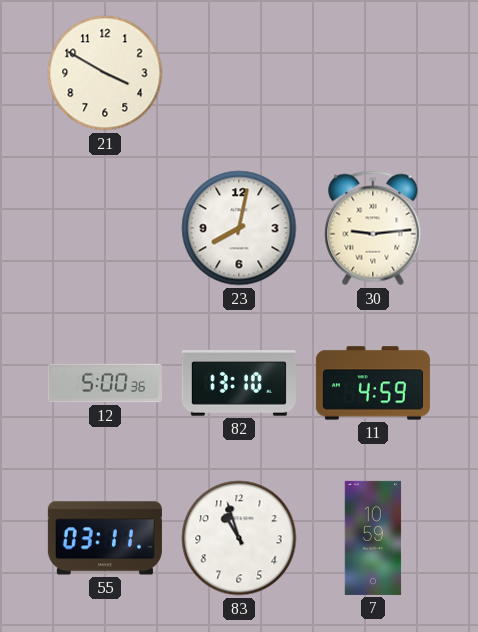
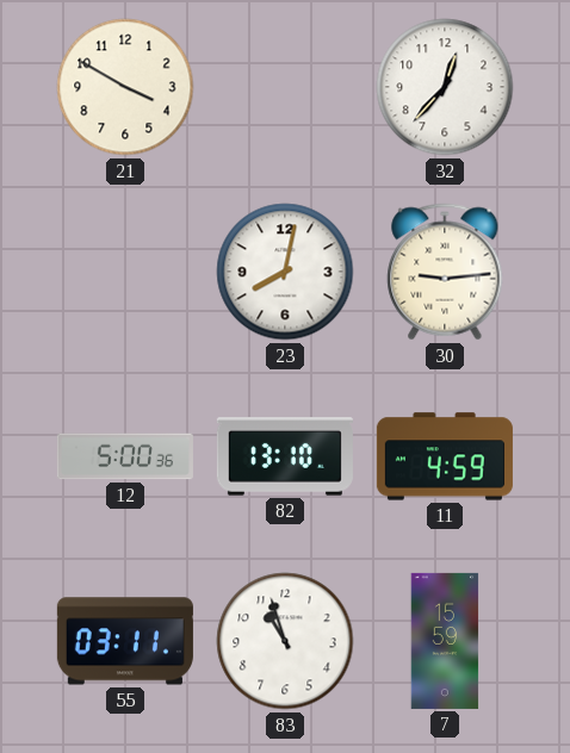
32: none -> 12:37 (445, 87)
7: 10:59 -> 15:59 (445, 641)
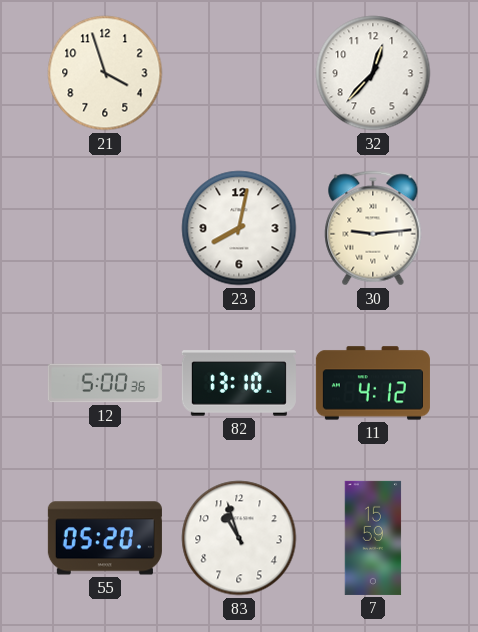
21: 3:50 -> 3:57 (105, 73)
11: 4:59 -> 4:12 (373, 383)
55: 03:11 -> 05:20 (105, 538)
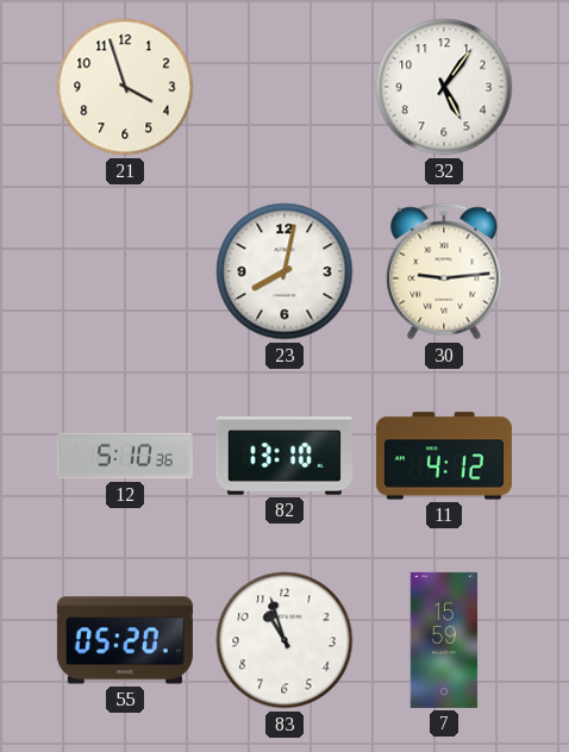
32: 12:37 -> 5:06 (444, 87)
12: 5:00 -> 5:10 (125, 456)
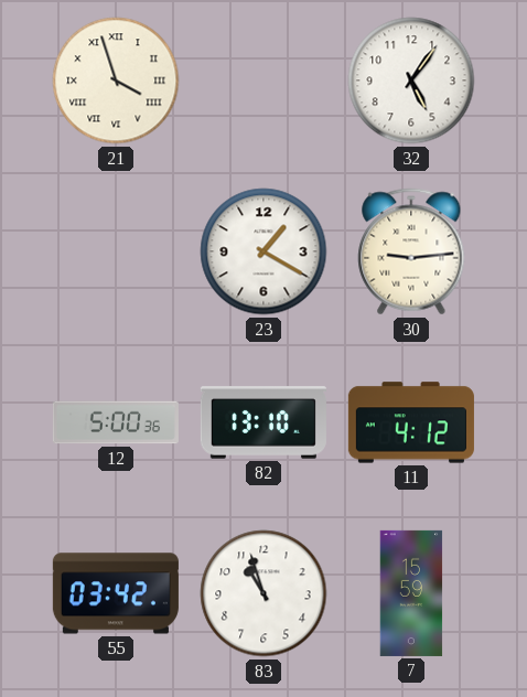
21 numerals: Arabic -> Roman (116, 81)
23: 8:02 -> 1:20 (263, 251)
12: 5:10 -> 5:00 (116, 422)
55: 05:20 -> 03:42 (116, 593)
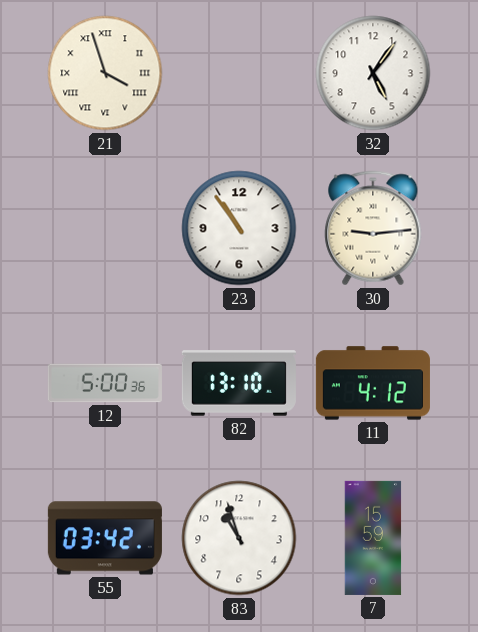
23: 1:20 -> 10:54 (239, 228)
